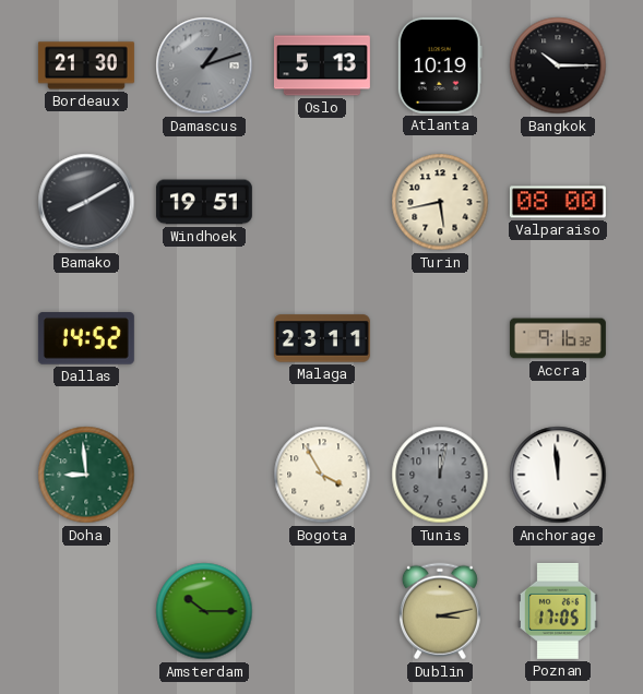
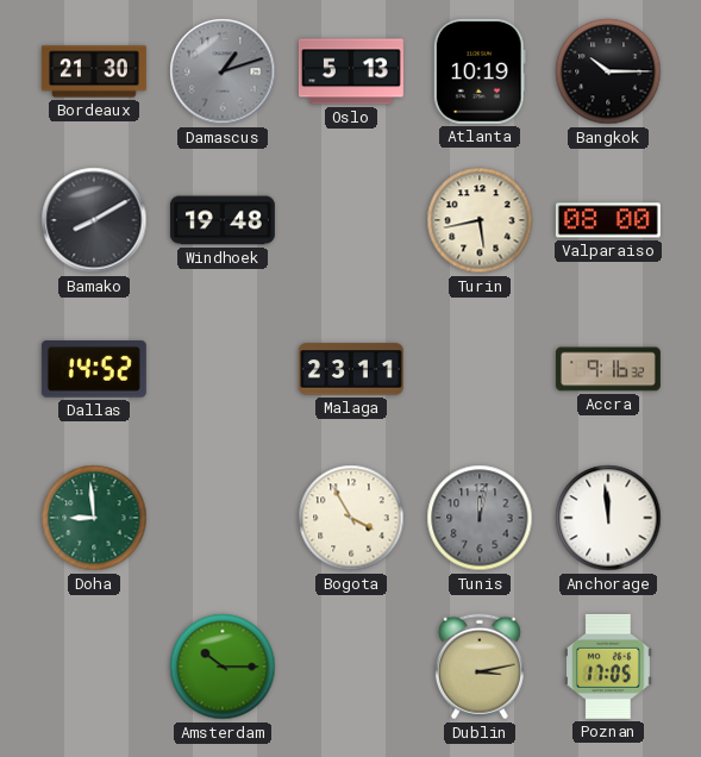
Windhoek: 19:51 -> 19:48 (223, 220)
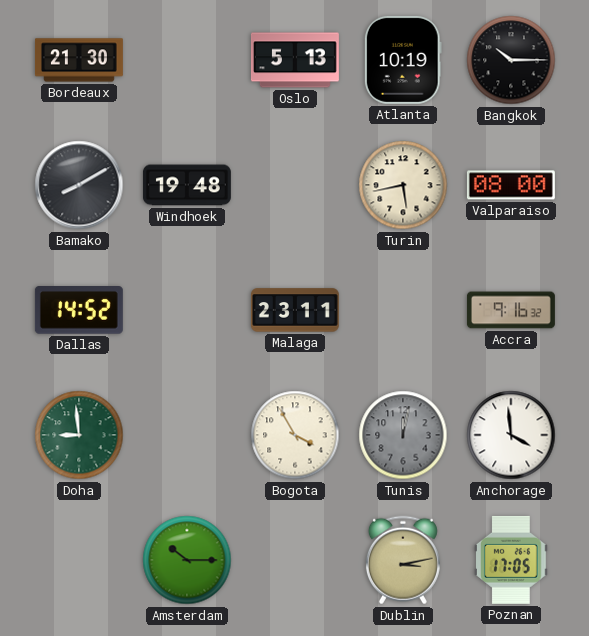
Damascus: 1:12 -> none (223, 71)
Anchorage: 11:59 -> 3:59 (511, 435)
